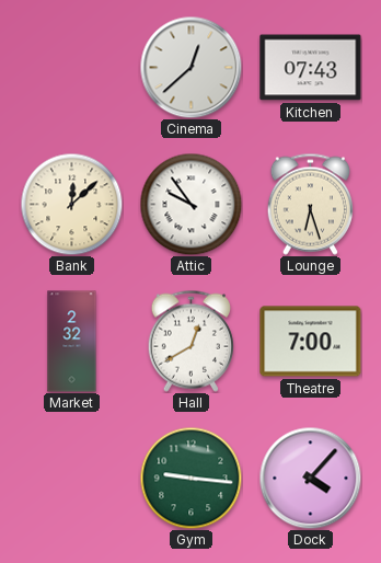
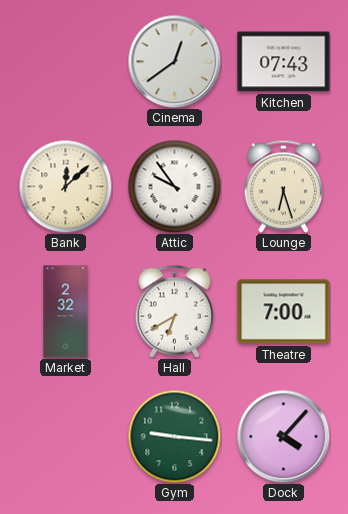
Cinema: 12:38 -> 12:39 (174, 61)
Hall: 12:40 -> 6:40 (174, 311)
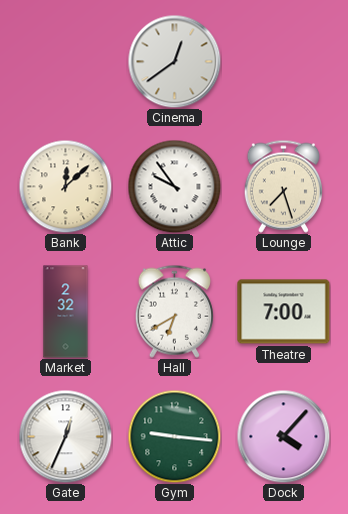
Kitchen: 07:43 -> none (284, 62)
Lounge: 6:27 -> 7:27 (283, 186)
Gate: none -> 12:34 (65, 436)
